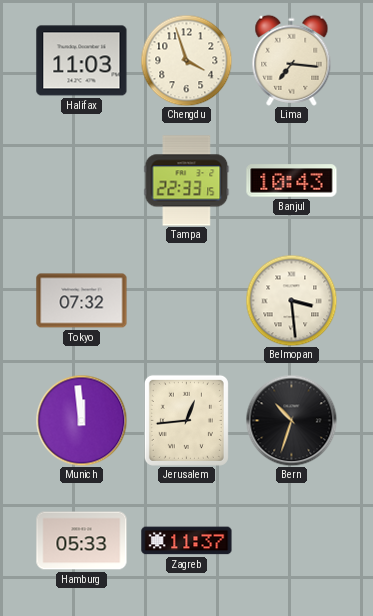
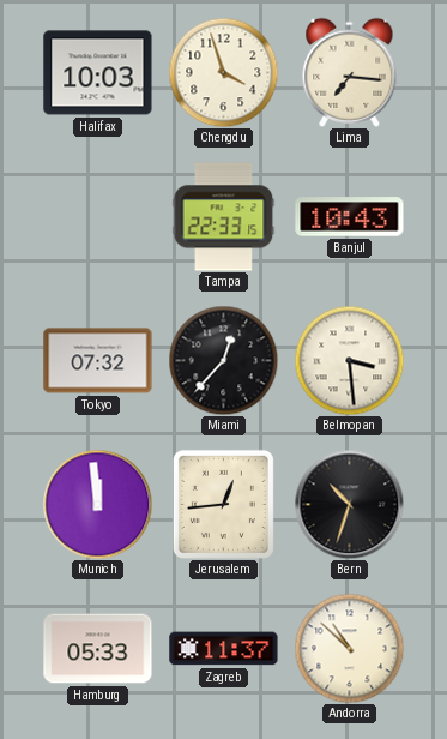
Halifax: 11:03 -> 10:03 (98, 73)
Miami: none -> 12:37 (223, 360)
Andorra: none -> 10:52 (349, 648)
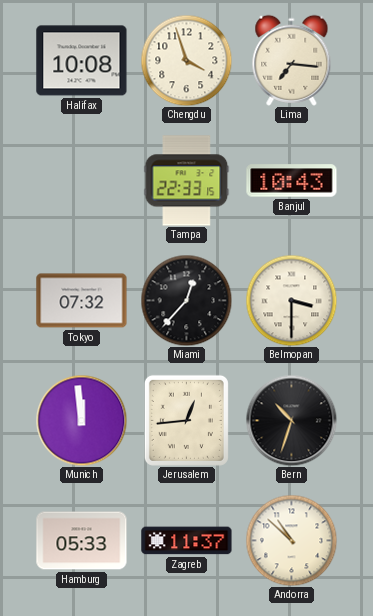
Halifax: 10:03 -> 10:08 (82, 61)
Belmopan: 3:29 -> 3:30 (291, 300)
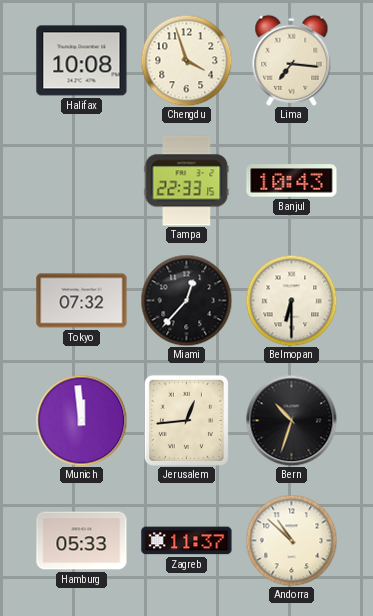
Belmopan: 3:30 -> 6:30 (291, 300)
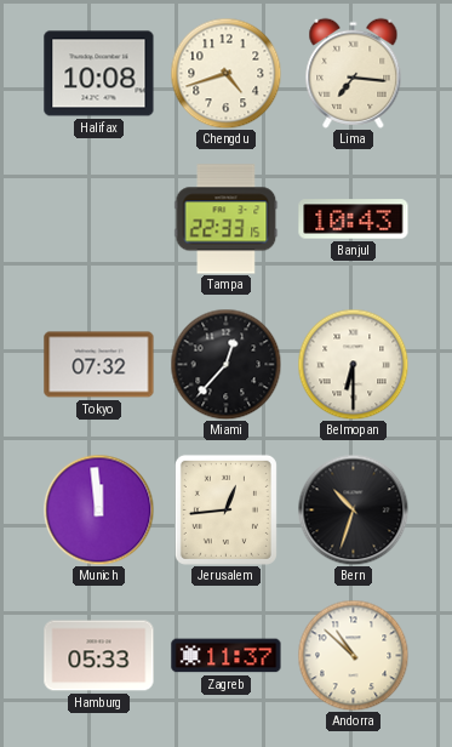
Chengdu: 3:57 -> 4:42 (225, 73)
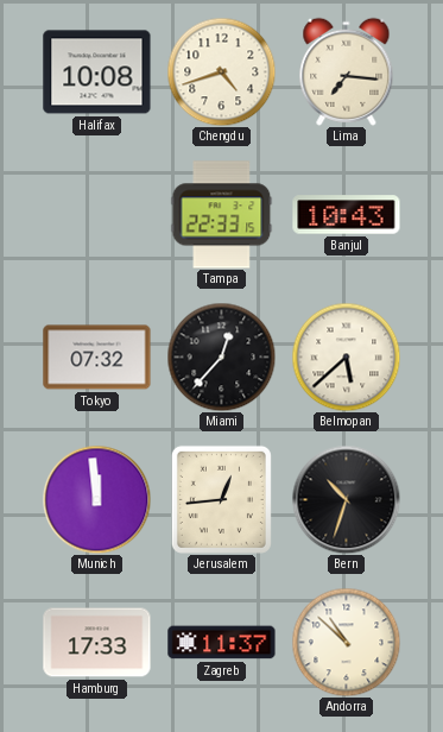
Belmopan: 6:30 -> 5:38 (346, 356)
Hamburg: 05:33 -> 17:33 (97, 643)
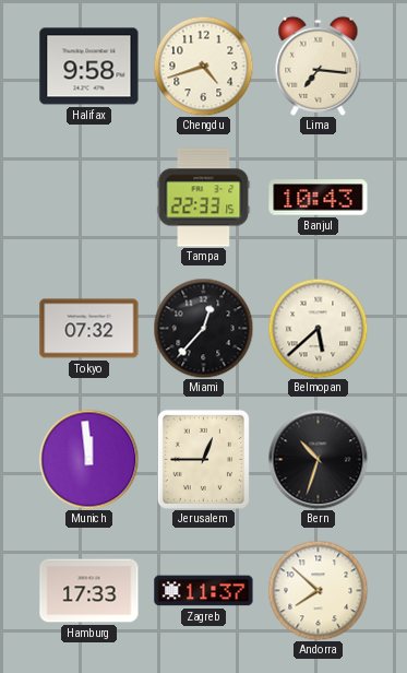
Halifax: 10:08 -> 9:58 (89, 67)
Jerusalem: 12:44 -> 12:45 (203, 459)
Andorra: 10:52 -> 7:52 (318, 590)
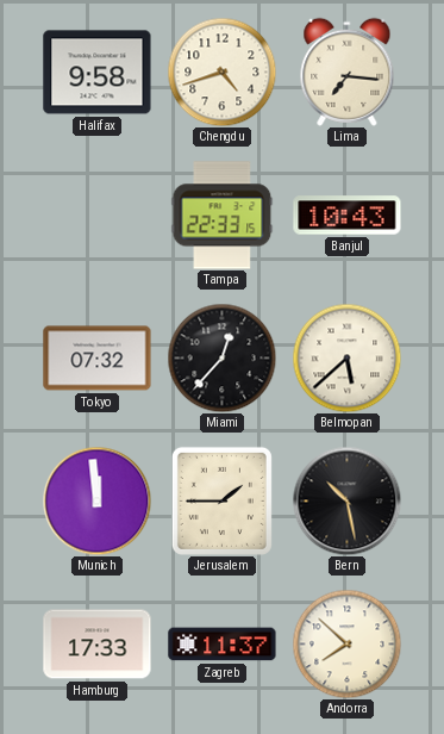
Jerusalem: 12:45 -> 1:45 (221, 500)
Bern: 10:33 -> 10:28 (346, 500)
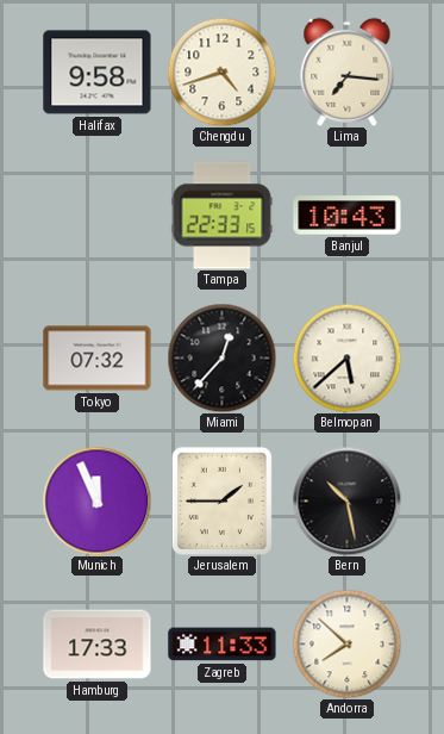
Munich: 11:59 -> 11:56 (96, 500)
Zagreb: 11:37 -> 11:33 (223, 645)
